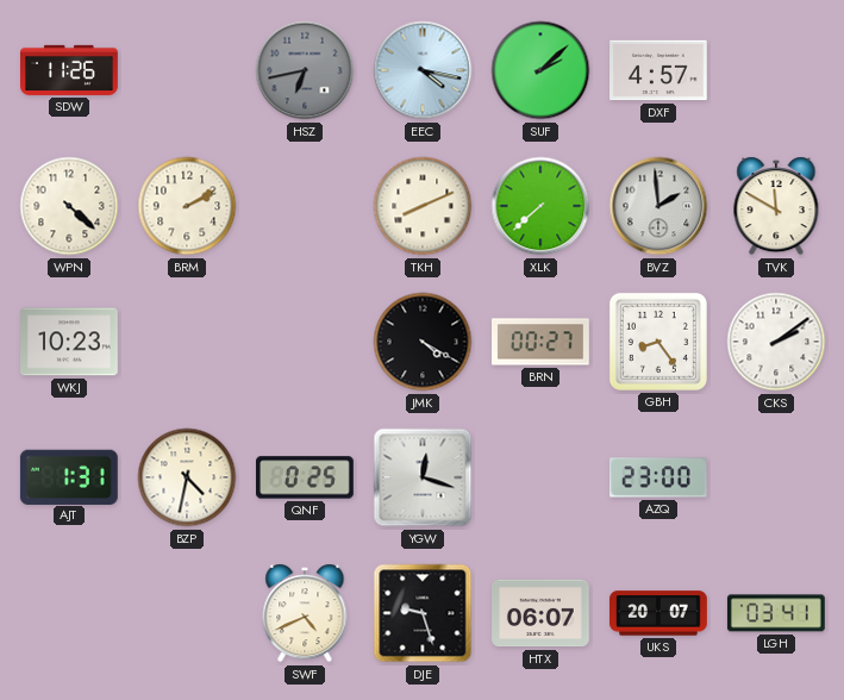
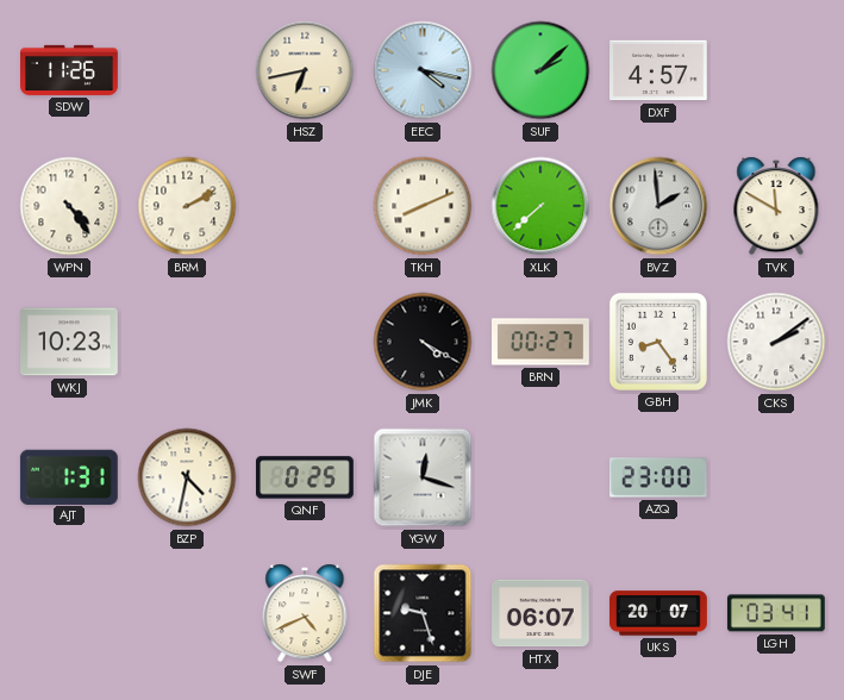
HSZ dial: grey -> cream (305, 70)
WPN: 4:22 -> 4:24 (69, 206)
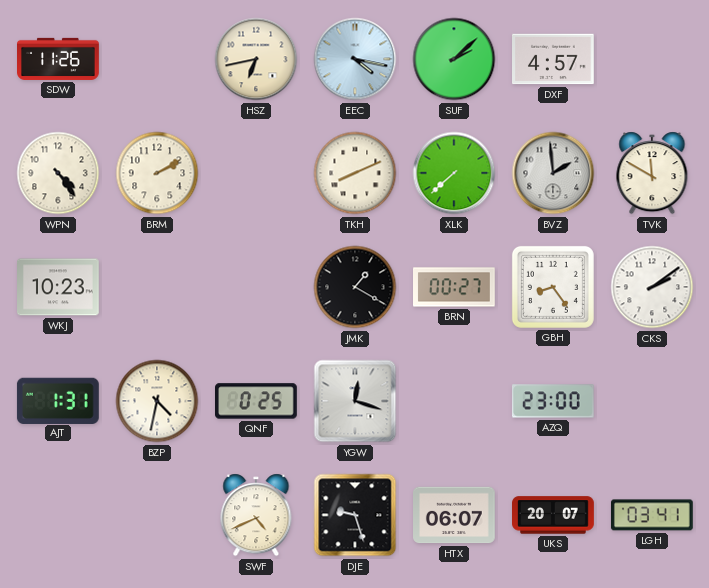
JMK: 4:20 -> 1:20 (355, 287)
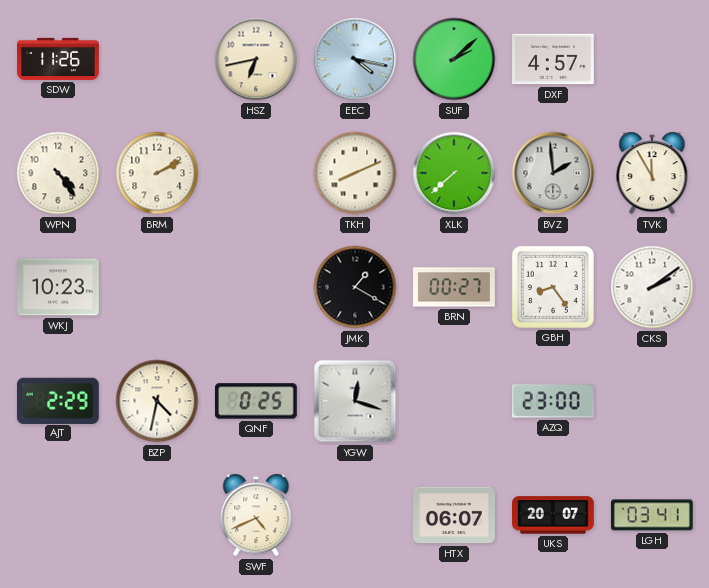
TVK: 11:50 -> 11:55 (652, 173)
AJT: 1:31 -> 2:29 (58, 400)
DJE: 9:27 -> none (355, 515)
